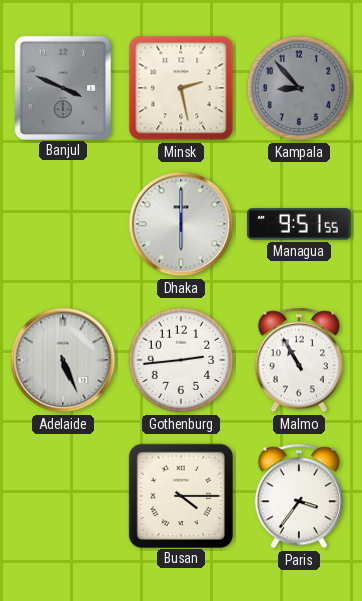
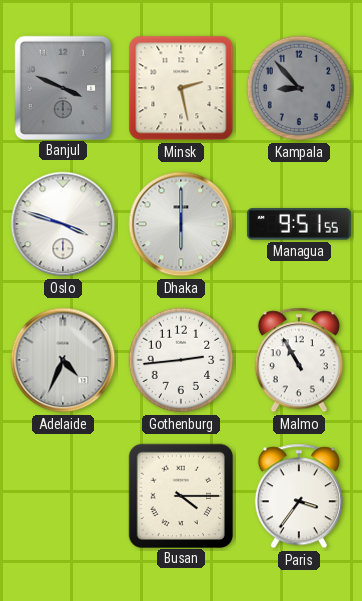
Oslo: none -> 3:48 (63, 224)
Adelaide: 5:26 -> 4:34 (63, 360)
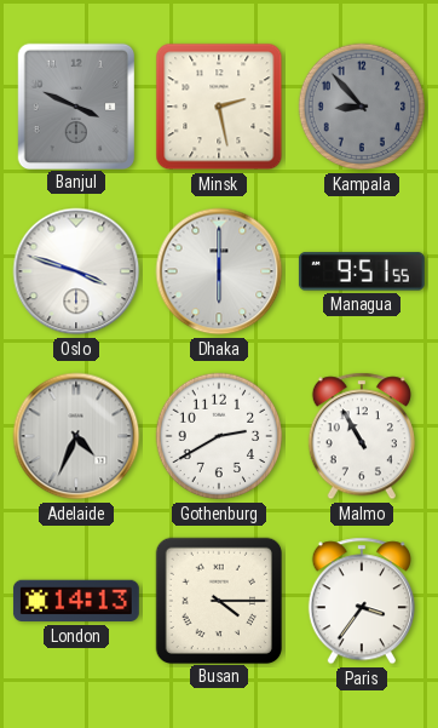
Gothenburg: 2:44 -> 2:40 (219, 436)
London: none -> 14:13 (76, 601)
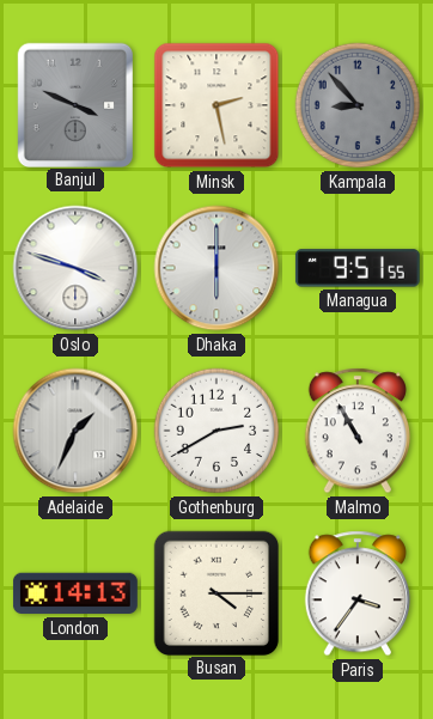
Adelaide: 4:34 -> 1:34 (75, 431)
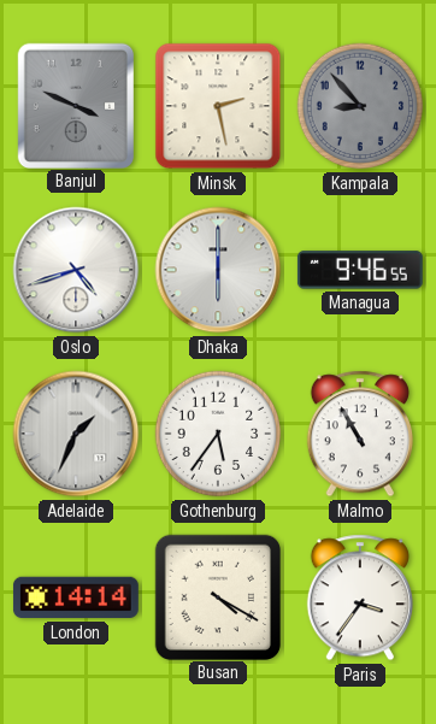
Oslo: 3:48 -> 4:42 (76, 270)
Managua: 9:51 -> 9:46 (360, 270)
Gothenburg: 2:40 -> 5:36 (218, 434)
London: 14:13 -> 14:14 (76, 598)
Busan: 4:15 -> 4:20 (217, 596)
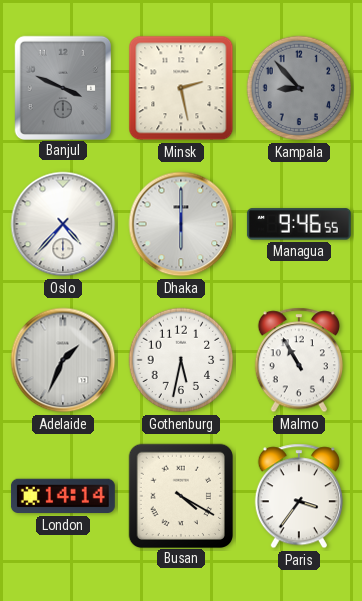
Oslo: 4:42 -> 4:37 (63, 224)
Gothenburg: 5:36 -> 5:32 (181, 360)
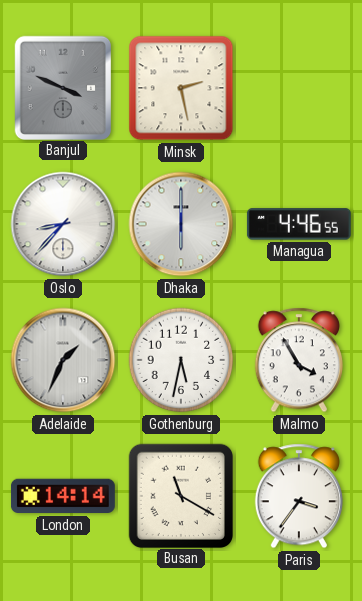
Kampala: 8:53 -> none (299, 88)
Oslo: 4:37 -> 8:37 (63, 224)
Managua: 9:46 -> 4:46 (299, 224)
Malmo: 10:55 -> 3:55 (299, 360)
Busan: 4:20 -> 11:20 (180, 495)
